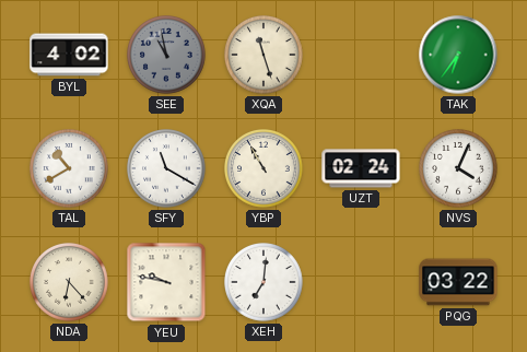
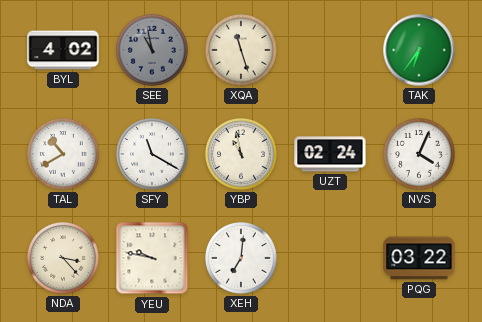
YBP: 10:55 -> 10:58 (241, 154)
NDA: 6:23 -> 3:23 (63, 258)
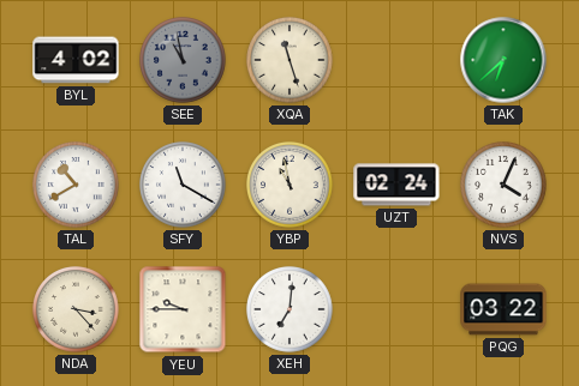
TAK: 6:36 -> 6:38 (503, 60)
YEU: 9:47 -> 9:45 (183, 309)
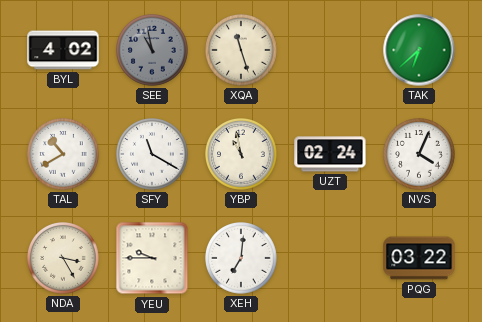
NDA: 3:23 -> 3:25 (63, 258)
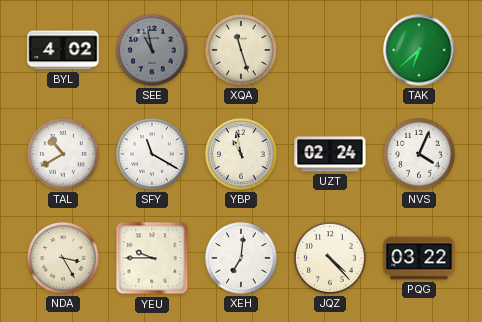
JQZ: none -> 4:23 (330, 258)
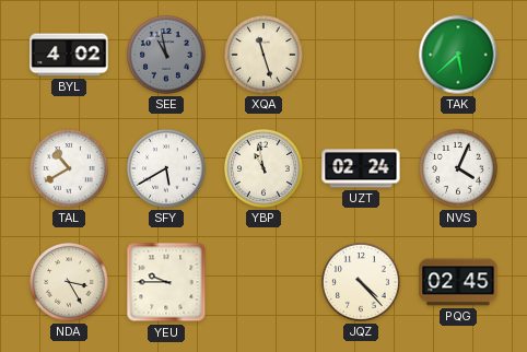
TAK: 6:38 -> 5:38 (458, 55)
SFY: 11:20 -> 5:40 (166, 168)
XEH: 7:01 -> none (241, 258)
PQG: 03:22 -> 02:45 (458, 282)
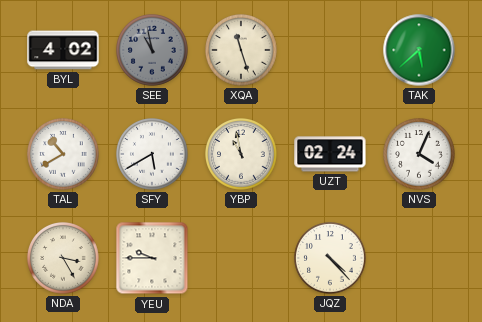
PQG: 02:45 -> none (458, 282)
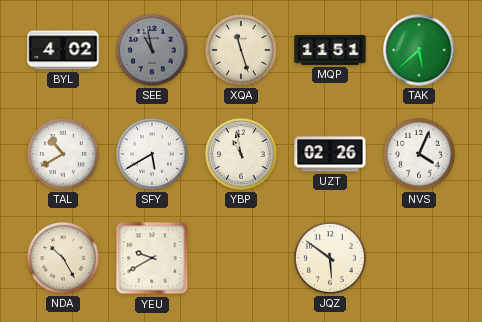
MQP: none -> 11:51 (330, 51)
UZT: 02:24 -> 02:26 (330, 154)
NDA: 3:25 -> 10:25 (63, 258)
YEU: 9:45 -> 9:40 (152, 258)
JQZ: 4:23 -> 5:51 (330, 258)
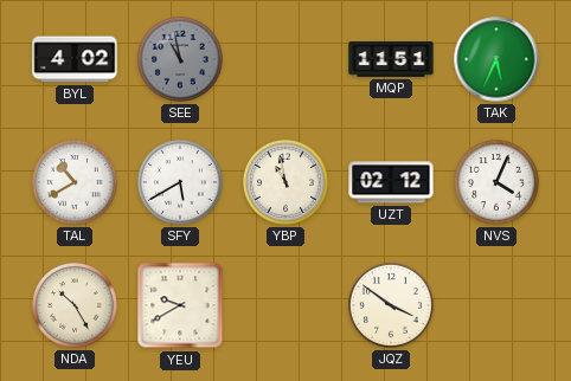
XQA: 11:27 -> none (241, 50)
TAK: 5:38 -> 5:34 (496, 59)
UZT: 02:26 -> 02:12 (391, 182)
JQZ: 5:51 -> 3:51 (391, 305)
